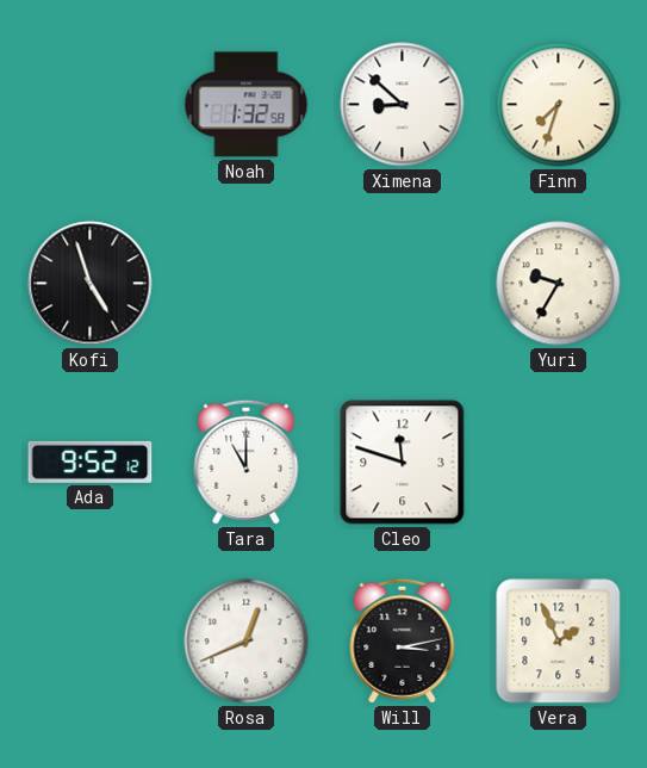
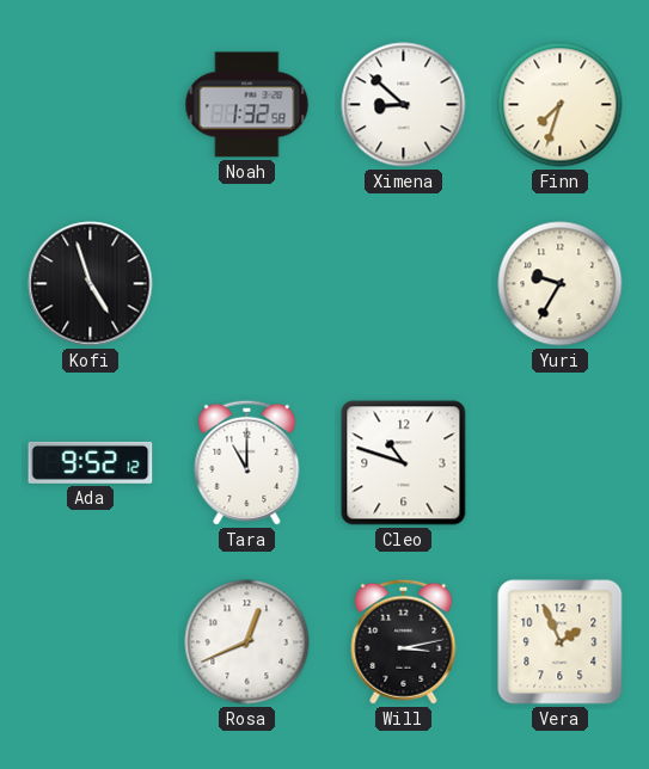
Cleo: 11:48 -> 10:48 (404, 463)
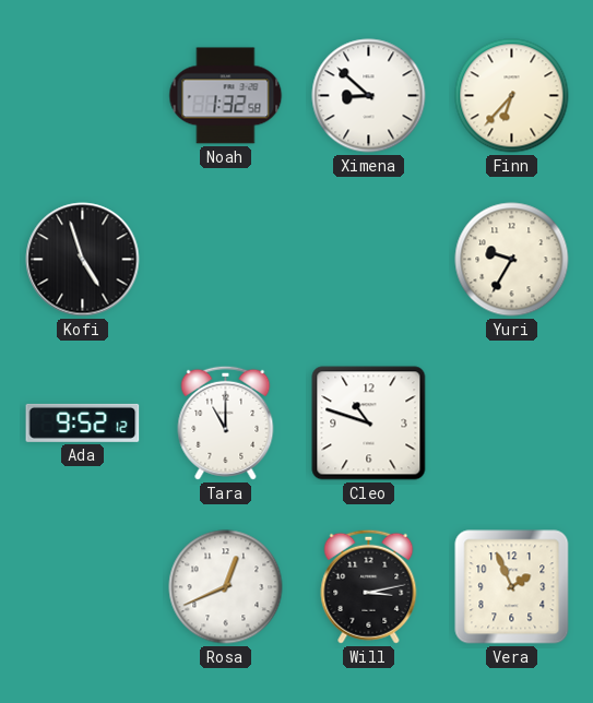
Finn: 7:33 -> 6:37 (512, 96)
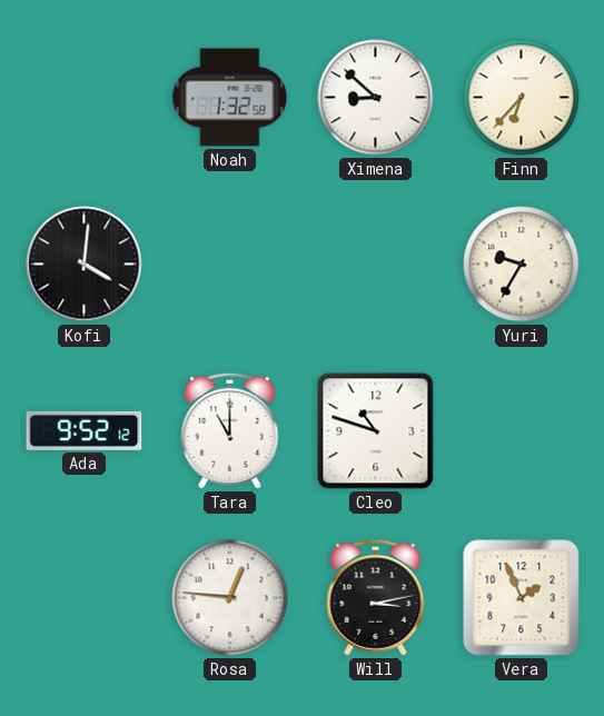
Kofi: 4:57 -> 4:01 (85, 265)
Rosa: 12:41 -> 12:46 (230, 598)
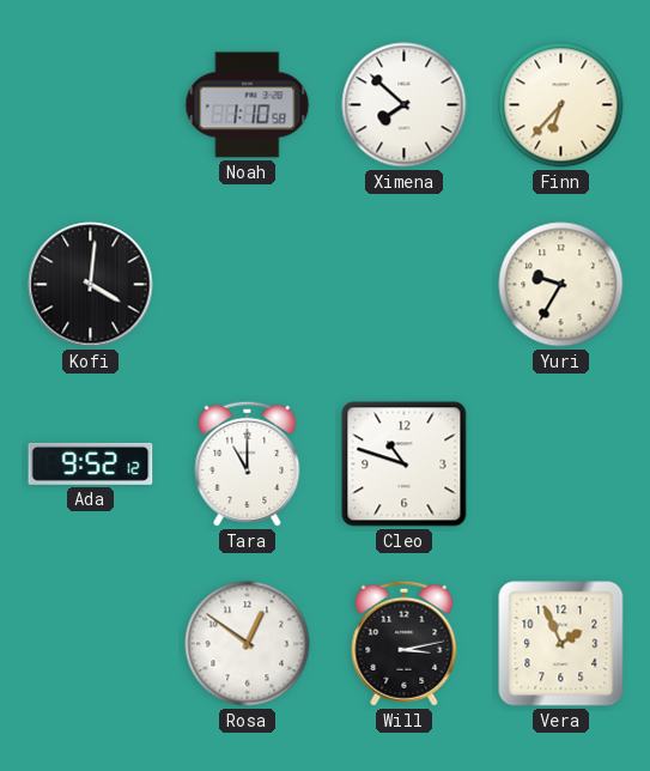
Noah: 1:32 -> 1:10 (248, 105)
Ximena: 8:52 -> 7:52 (405, 105)
Rosa: 12:46 -> 12:51 (248, 644)
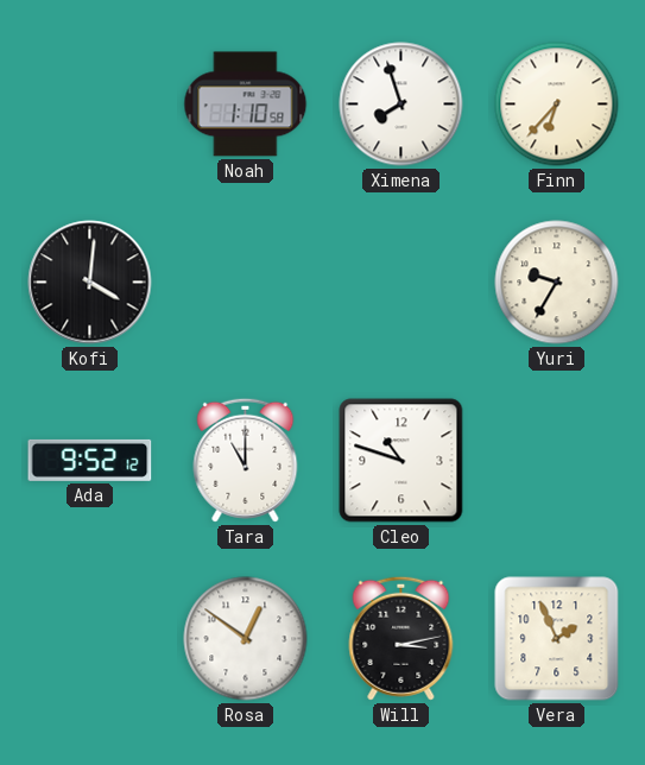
Ximena: 7:52 -> 7:57 (401, 105)
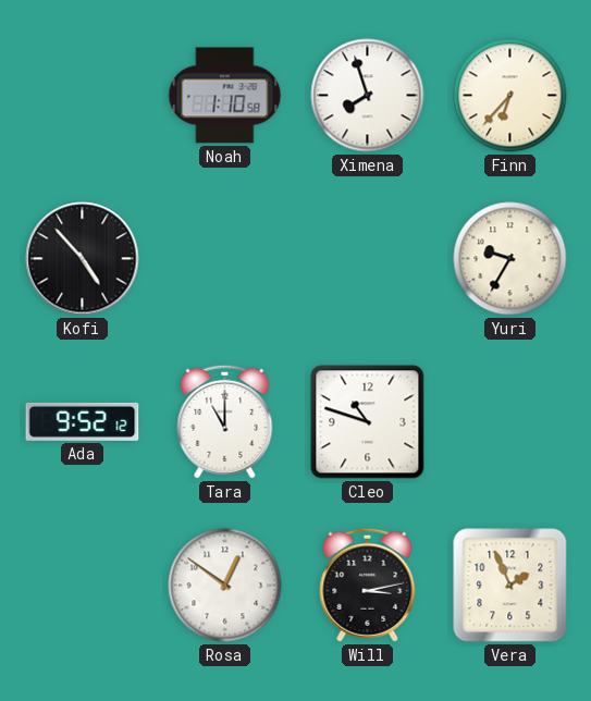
Kofi: 4:01 -> 4:53 (83, 259)
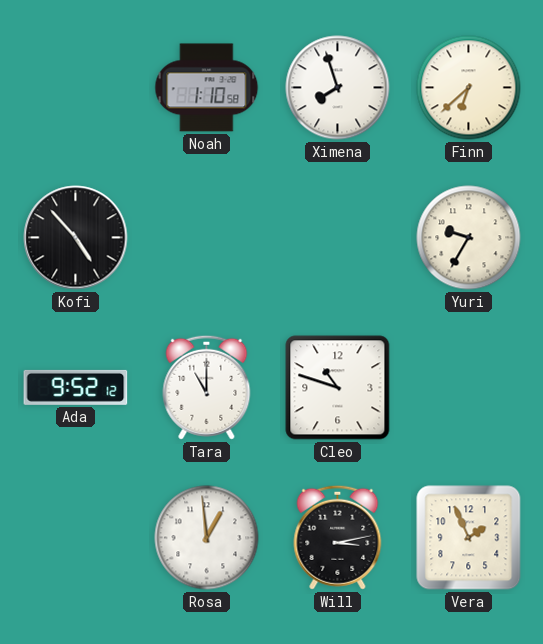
Finn: 6:37 -> 6:38 (469, 88)
Rosa: 12:51 -> 12:59 (207, 538)
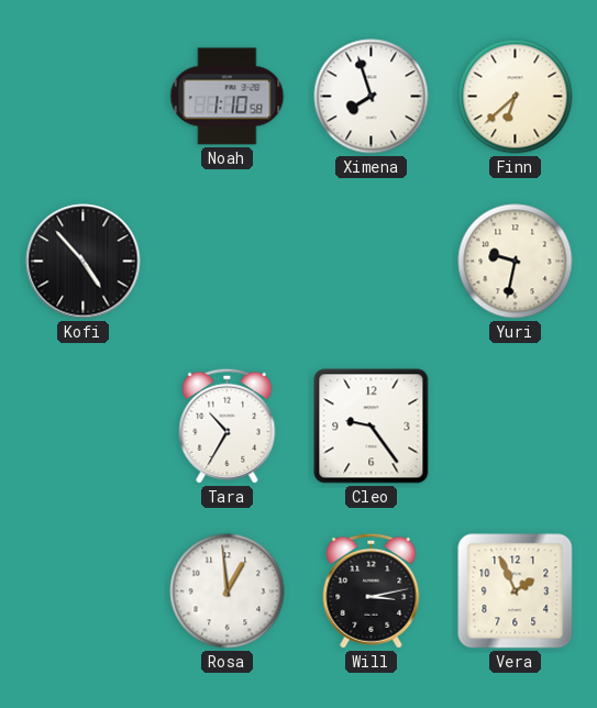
Yuri: 9:35 -> 9:32 (516, 262)
Ada: 9:52 -> none (76, 387)
Tara: 11:00 -> 10:35 (228, 425)
Cleo: 10:48 -> 9:24 (372, 427)
